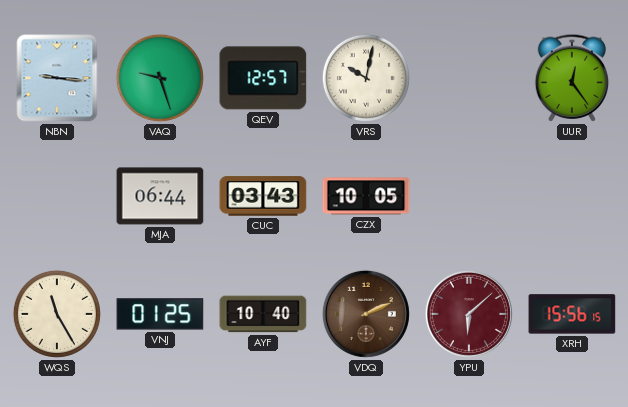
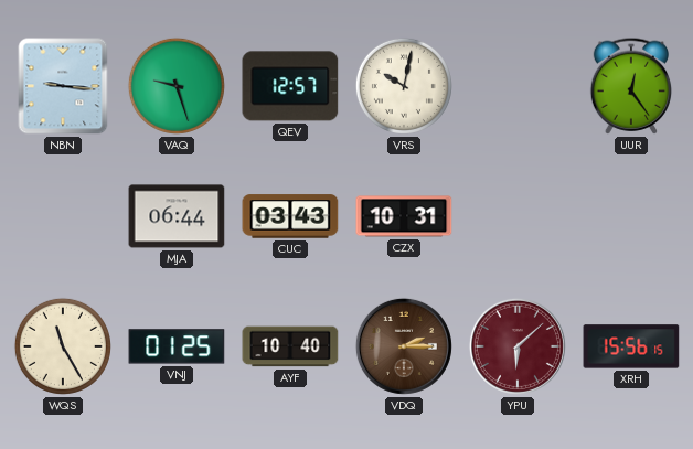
CZX: 10:05 -> 10:31 (404, 216)
VDQ: 2:11 -> 2:15 (404, 346)
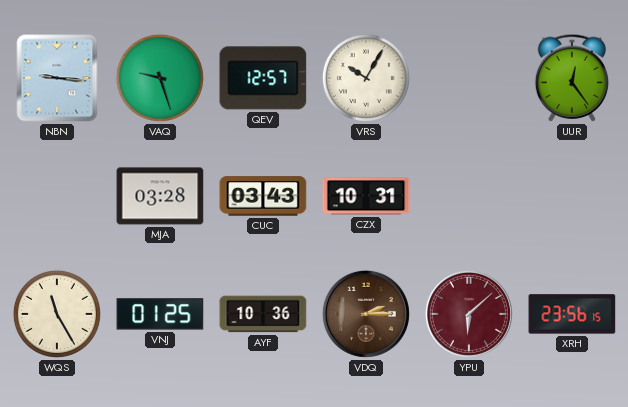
VRS: 10:02 -> 10:05 (366, 78)
MJA: 06:44 -> 03:28 (160, 196)
AYF: 10:40 -> 10:36 (263, 314)
XRH: 15:56 -> 23:56 (572, 314)
